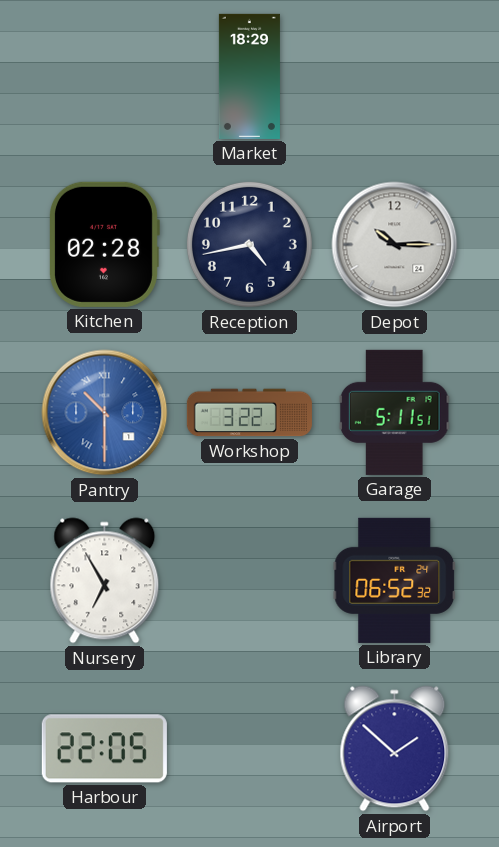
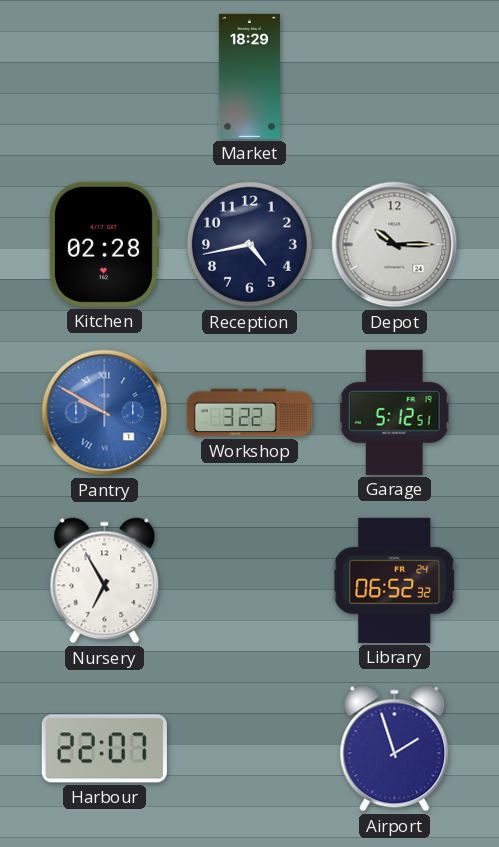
Pantry: 10:30 -> 9:50 (105, 413)
Garage: 5:11 -> 5:12 (394, 412)
Harbour: 22:05 -> 22:07 (104, 749)
Airport: 1:52 -> 1:57 (395, 749)
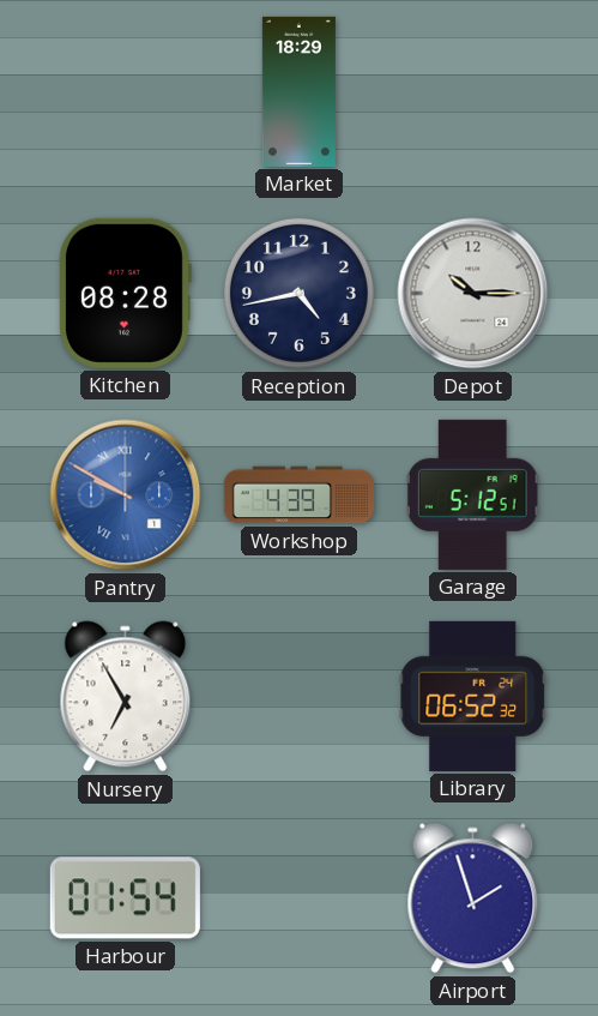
Kitchen: 02:28 -> 08:28 (125, 293)
Workshop: 3:22 -> 4:39 (298, 495)
Harbour: 22:07 -> 01:54 (125, 898)
